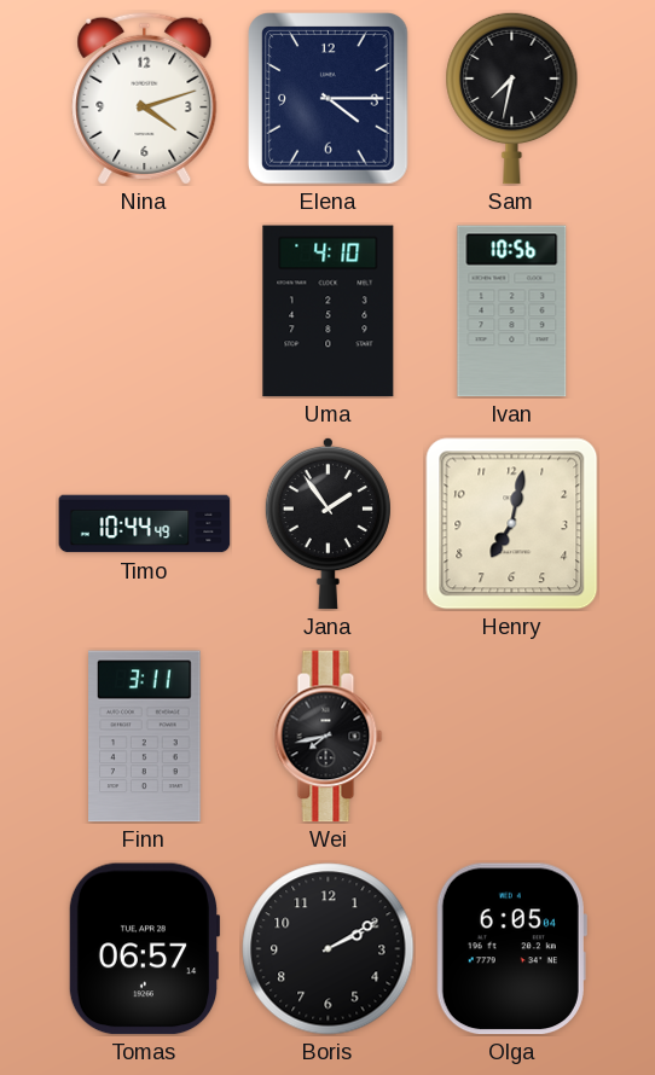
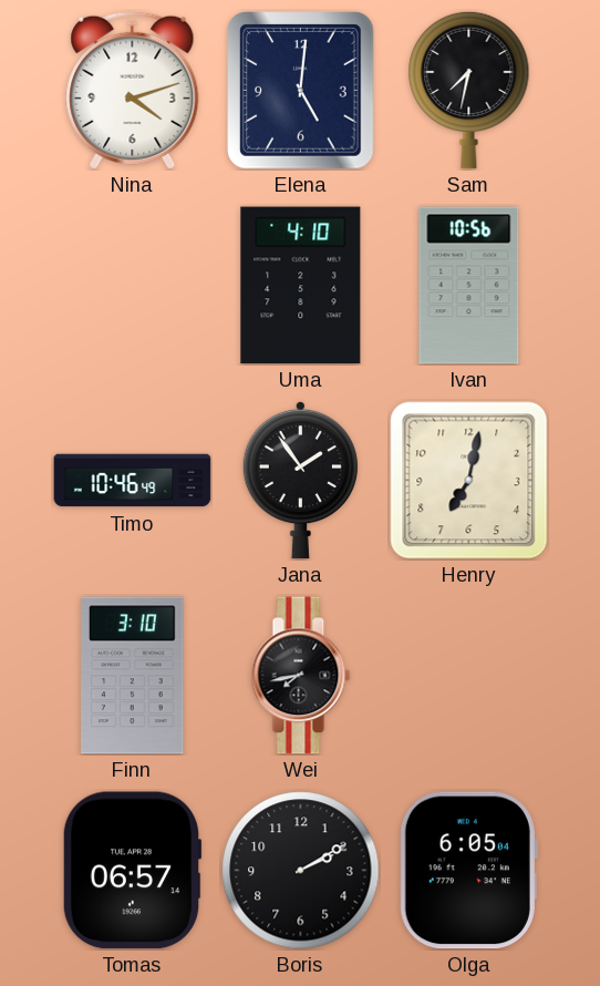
Elena: 4:15 -> 5:01 (301, 91)
Timo: 10:44 -> 10:46 (133, 481)
Finn: 3:11 -> 3:10 (133, 676)
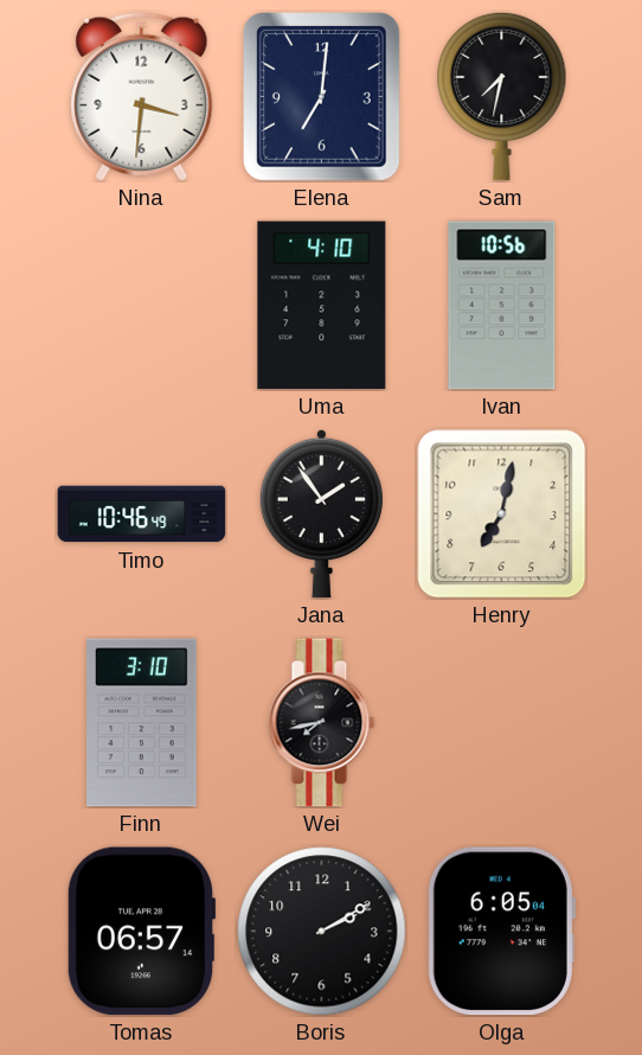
Nina: 4:12 -> 3:31 (142, 96)
Elena: 5:01 -> 7:01 (322, 97)
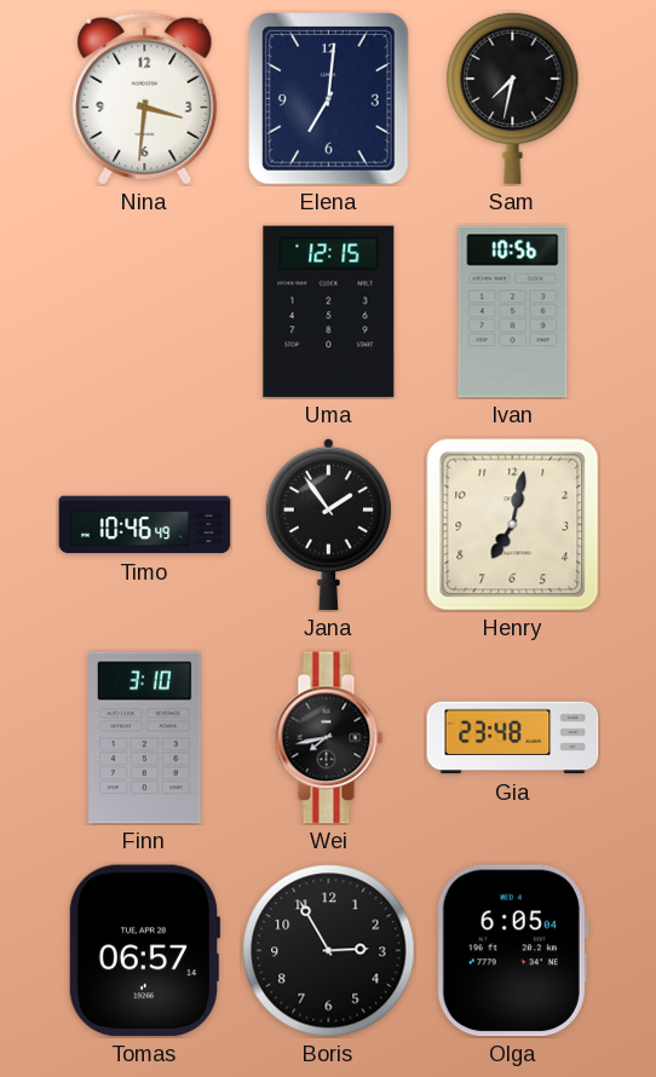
Uma: 4:10 -> 12:15 (329, 312)
Gia: none -> 23:48 (513, 738)
Boris: 2:10 -> 2:55 (329, 951)
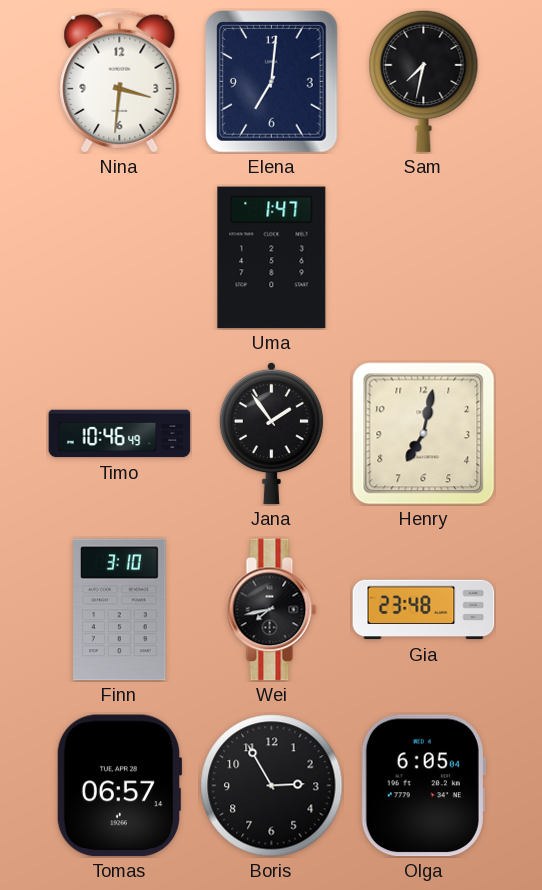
Uma: 12:15 -> 1:47 (272, 258)
Ivan: 10:56 -> none (513, 312)
